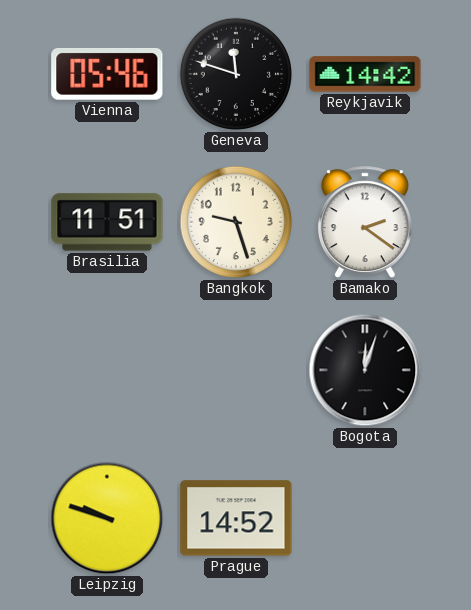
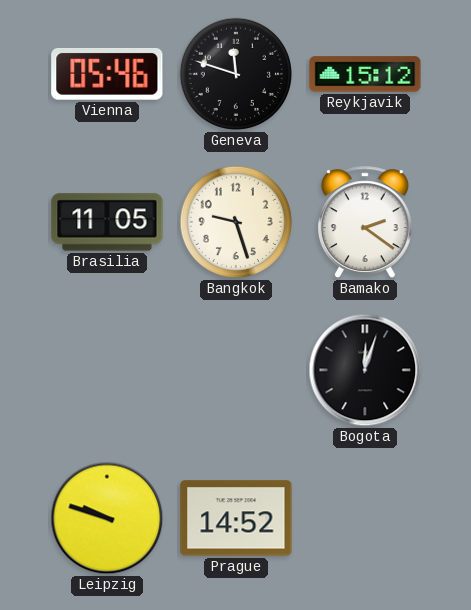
Reykjavik: 14:42 -> 15:12 (365, 74)
Brasilia: 11:51 -> 11:05 (107, 222)
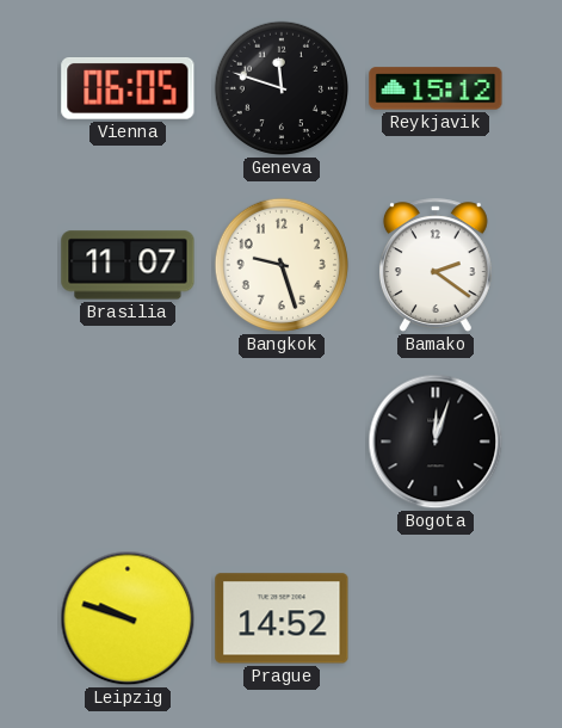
Vienna: 05:46 -> 06:05 (128, 90)
Brasilia: 11:05 -> 11:07 (128, 265)
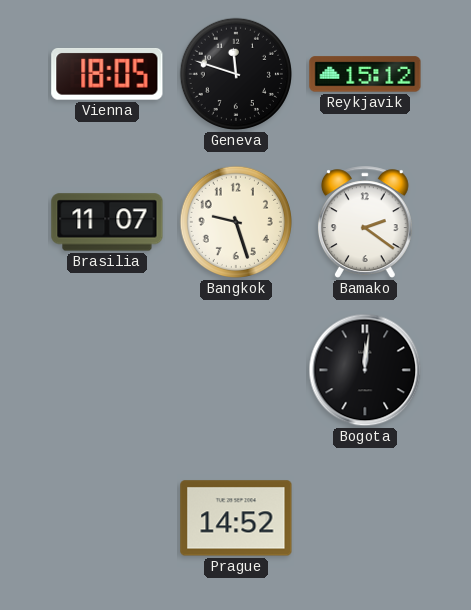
Vienna: 06:05 -> 18:05 (107, 75)
Bogota: 12:03 -> 12:01 (365, 370)
Leipzig: 9:48 -> none (128, 618)
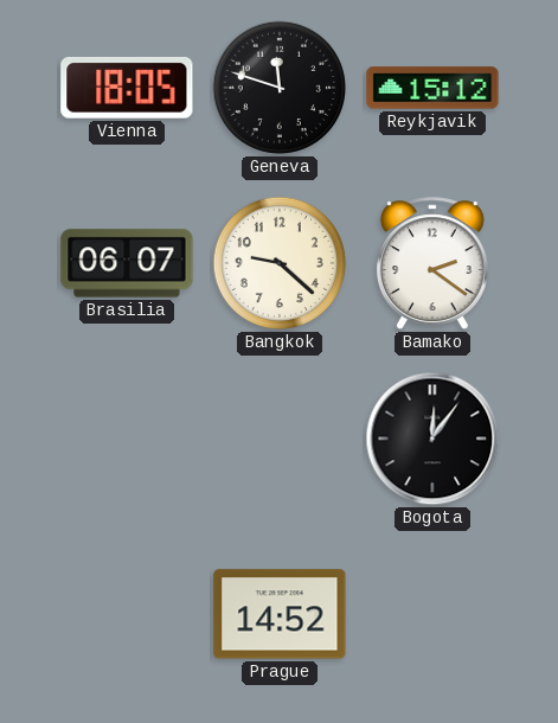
Brasilia: 11:07 -> 06:07 (127, 263)
Bangkok: 9:27 -> 9:22 (280, 263)
Bogota: 12:01 -> 12:06 (432, 439)
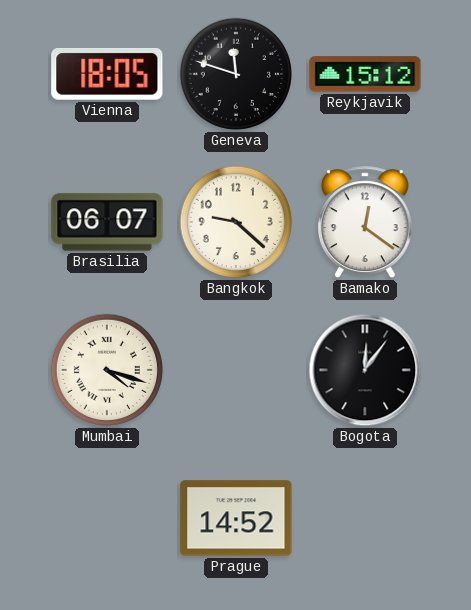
Bamako: 2:21 -> 12:21 (365, 222)
Mumbai: none -> 4:18 (107, 370)
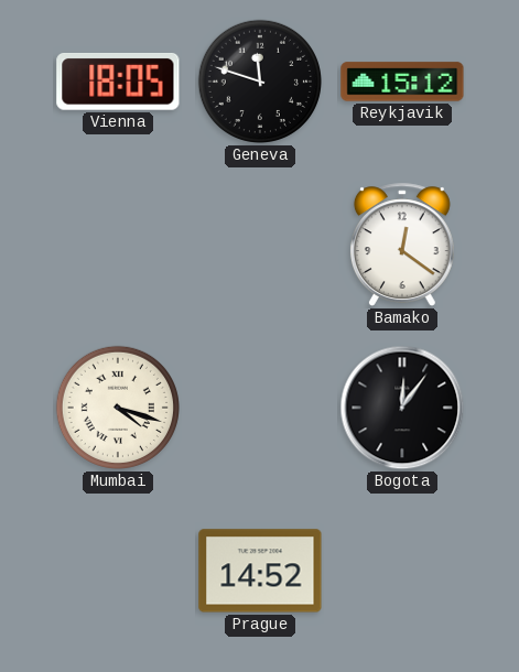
Brasilia: 06:07 -> none (107, 222)
Bangkok: 9:22 -> none (236, 222)
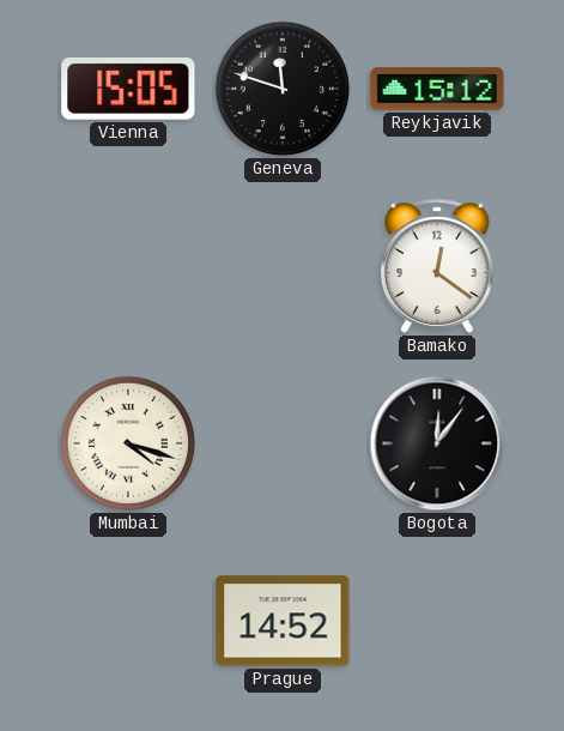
Vienna: 18:05 -> 15:05 (128, 90)
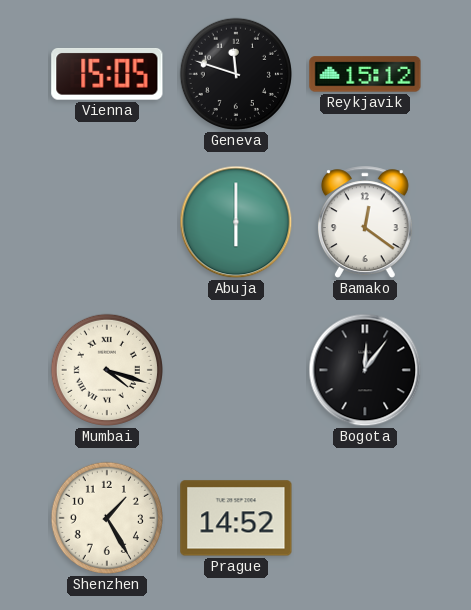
Abuja: none -> 6:00 (236, 222)
Shenzhen: none -> 1:25 (107, 518)
